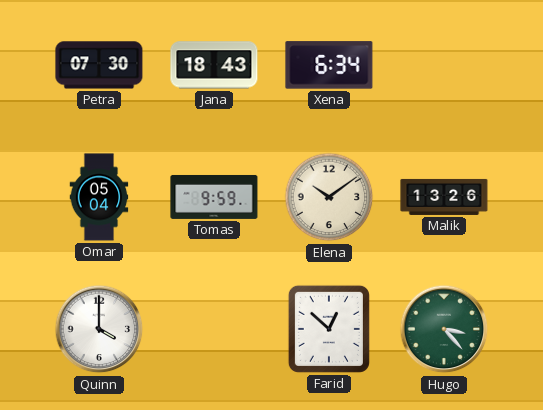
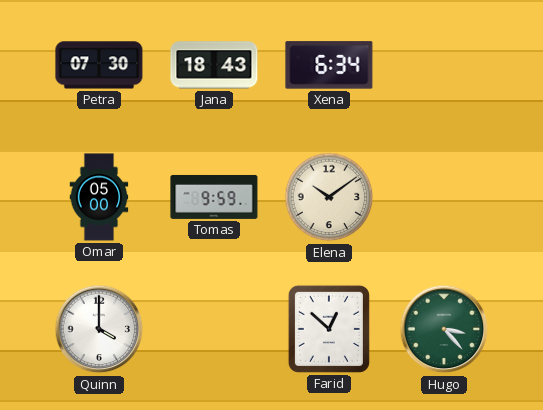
Omar: 05:04 -> 05:00 (99, 197)
Malik: 13:26 -> none (444, 197)
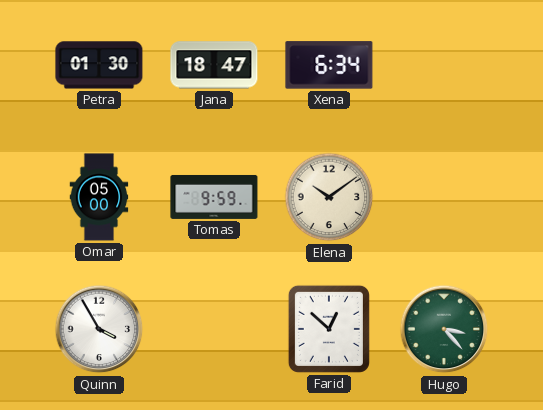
Petra: 07:30 -> 01:30 (99, 65)
Jana: 18:43 -> 18:47 (214, 65)
Quinn: 4:00 -> 3:55 (99, 329)
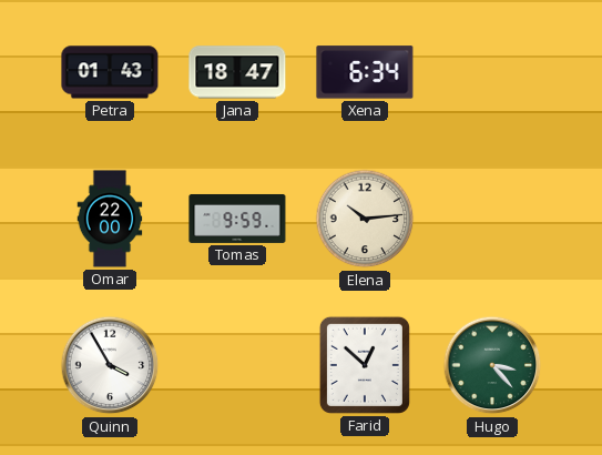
Petra: 01:30 -> 01:43 (110, 72)
Omar: 05:00 -> 22:00 (110, 219)
Elena: 10:09 -> 10:14 (365, 219)
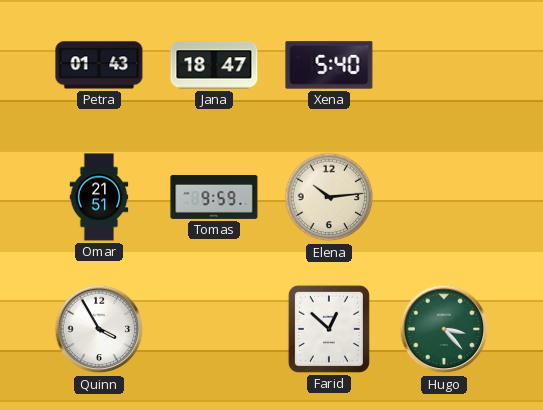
Xena: 6:34 -> 5:40 (329, 65)
Omar: 22:00 -> 21:51 (99, 197)
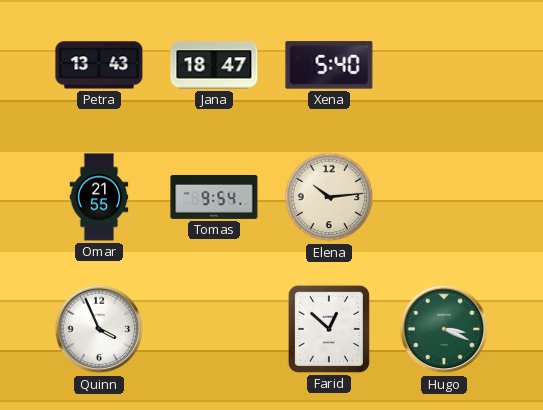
Petra: 01:43 -> 13:43 (99, 65)
Omar: 21:51 -> 21:55 (99, 197)
Tomas: 9:59 -> 9:54 (214, 197)
Quinn: 3:55 -> 3:56 (99, 329)
Hugo: 3:23 -> 3:19 (444, 329)
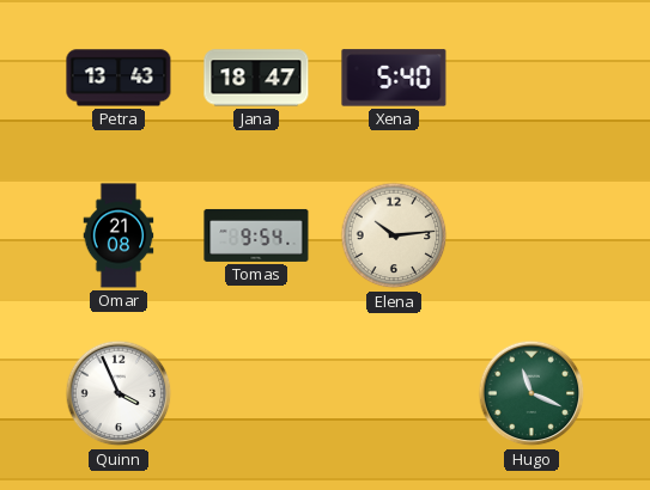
Omar: 21:55 -> 21:08 (119, 235)
Farid: 12:52 -> none (329, 329)
Hugo: 3:19 -> 11:19 (531, 393)
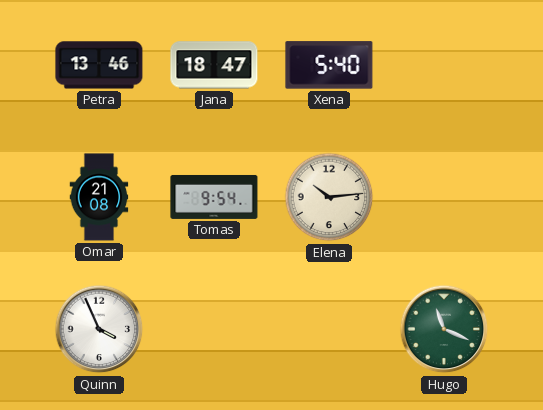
Petra: 13:43 -> 13:46 (99, 65)
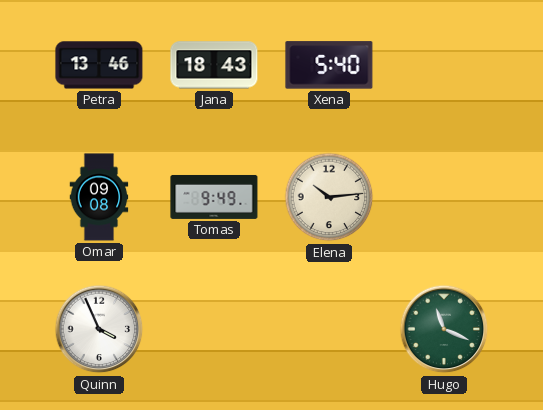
Jana: 18:47 -> 18:43 (214, 65)
Omar: 21:08 -> 09:08 (99, 197)
Tomas: 9:54 -> 9:49 (214, 197)
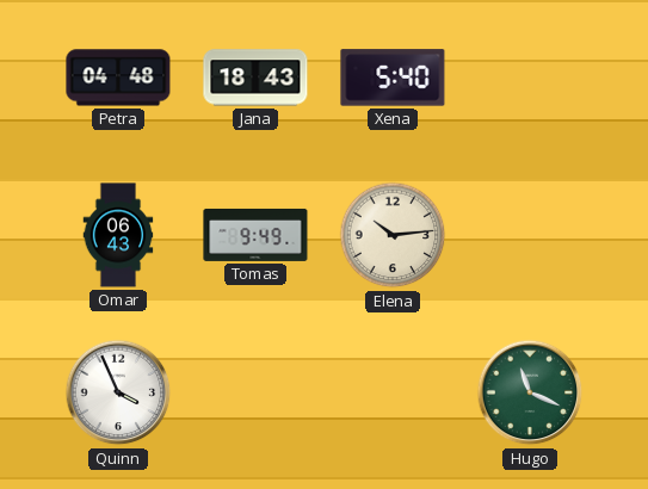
Petra: 13:46 -> 04:48 (118, 78)
Omar: 09:08 -> 06:43 (118, 235)
